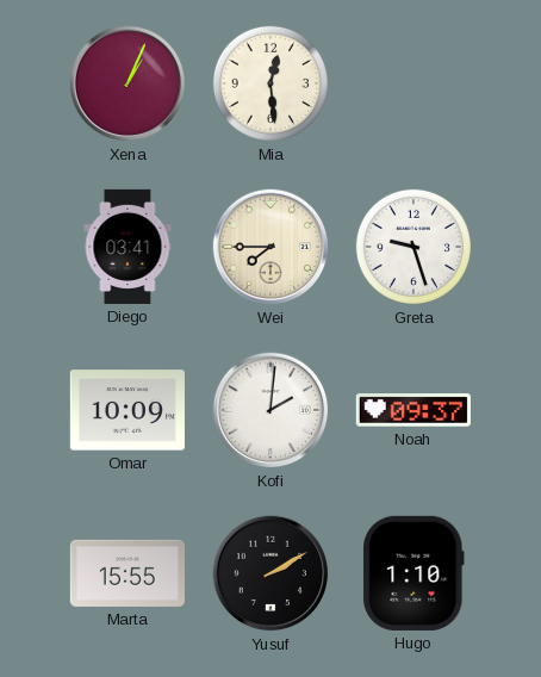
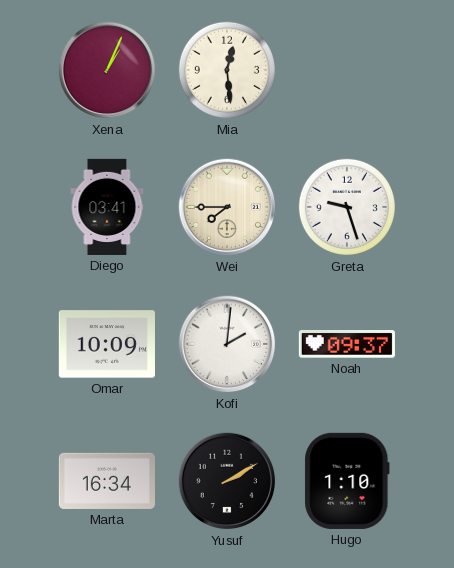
Marta: 15:55 -> 16:34 (107, 481)
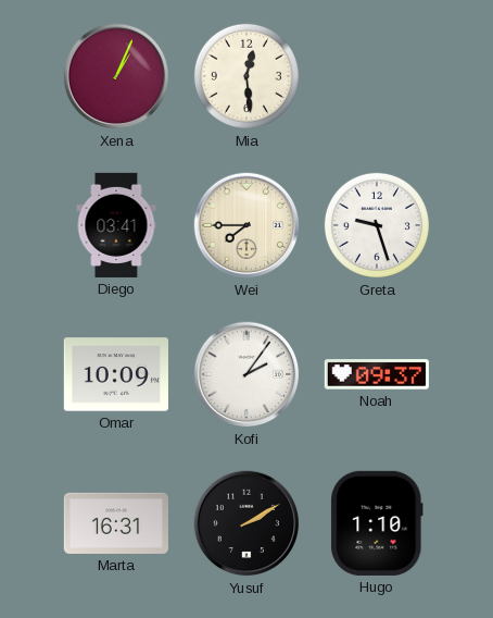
Kofi: 2:01 -> 2:06 (246, 374)
Marta: 16:34 -> 16:31 (116, 523)
